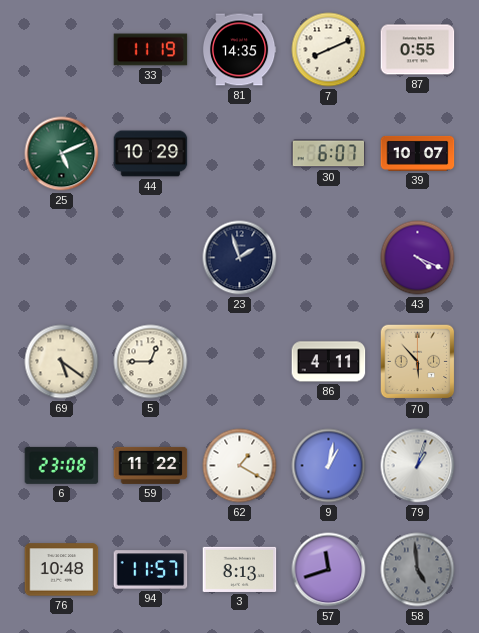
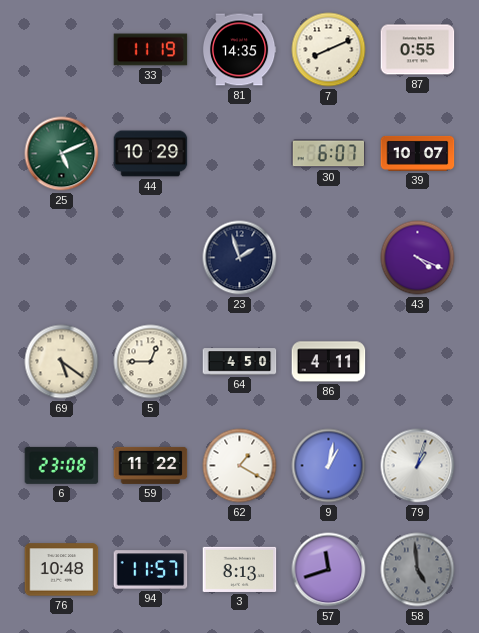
64: none -> 4:50 (240, 362)
70: 5:53 -> none (418, 362)
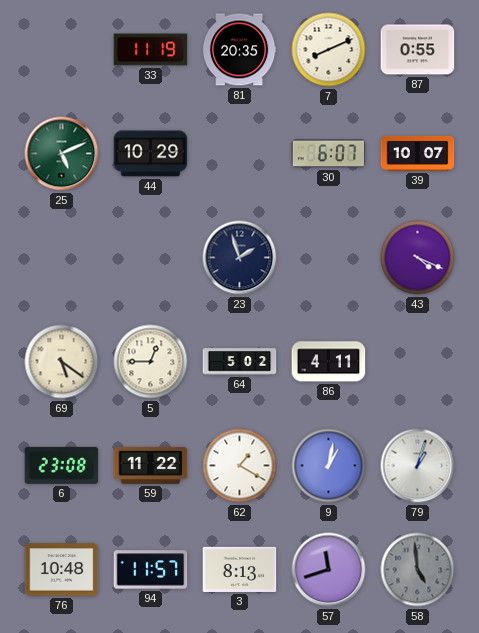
81: 14:35 -> 20:35 (239, 50)
64: 4:50 -> 5:02 (240, 362)
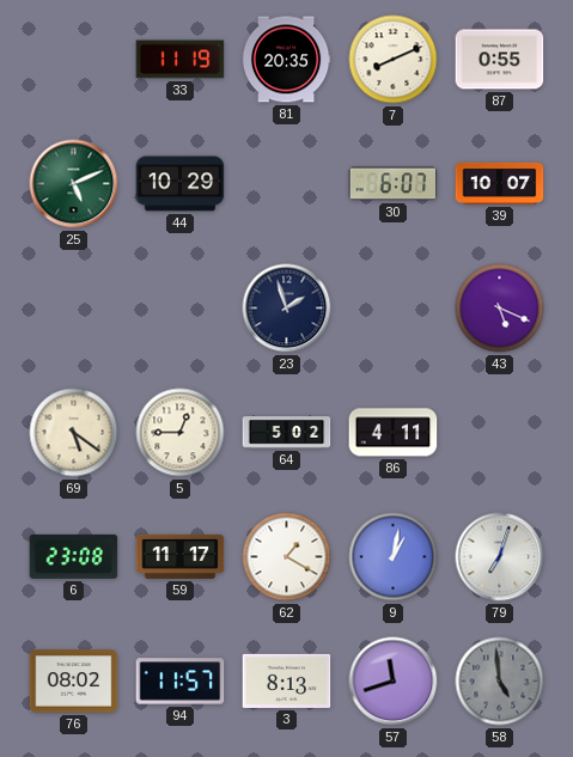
43: 4:19 -> 5:19 (500, 309)
59: 11:22 -> 11:17 (181, 556)
79: 1:03 -> 7:03 (500, 557)
76: 10:48 -> 08:02 (74, 682)
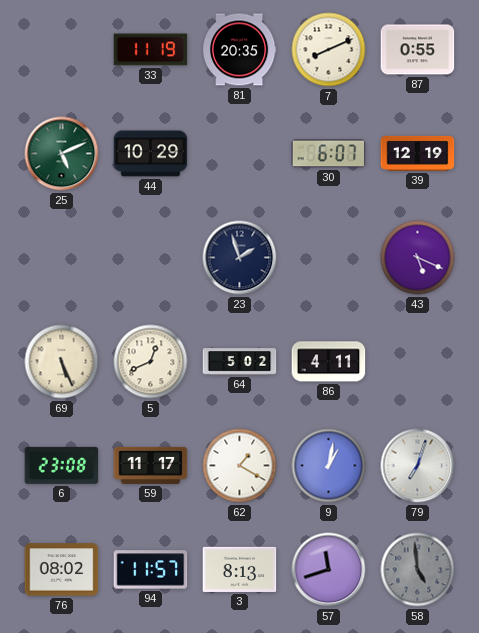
39: 10:07 -> 12:19 (418, 153)
69: 5:21 -> 5:26 (62, 362)
5: 12:45 -> 12:41 (151, 362)
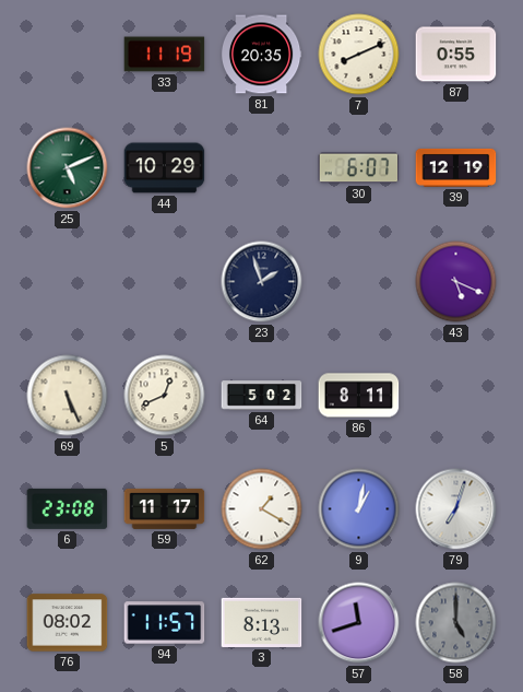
86: 4:11 -> 8:11 (359, 396)
58: 4:59 -> 5:00 (456, 623)
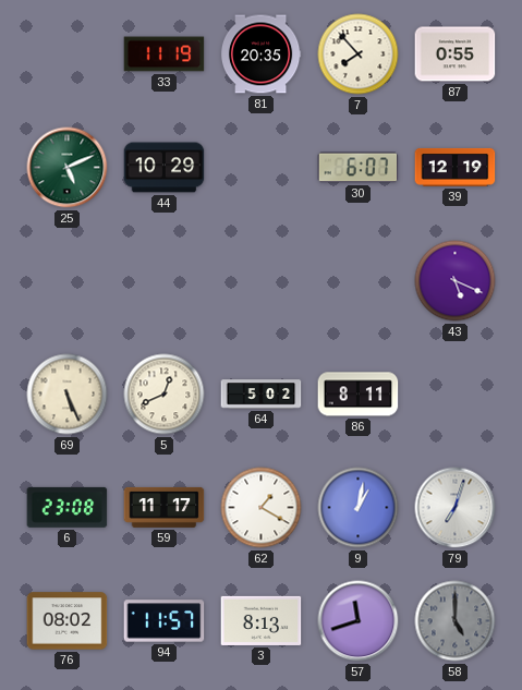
7: 8:11 -> 7:53 (359, 55)
23: 1:57 -> none (262, 282)
